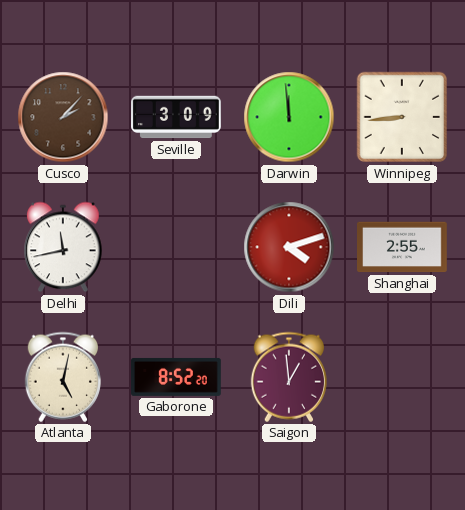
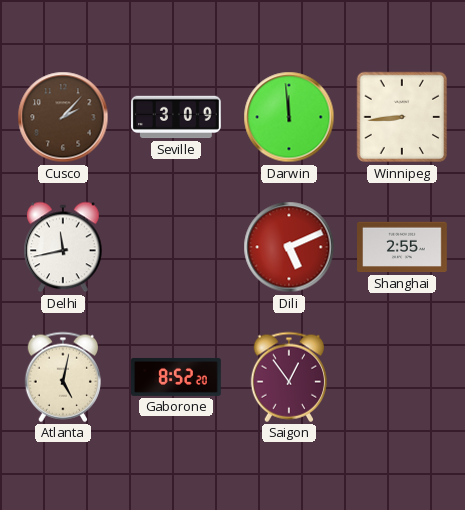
Dili: 4:12 -> 5:11 (289, 247)
Saigon: 12:59 -> 12:54 (288, 377)
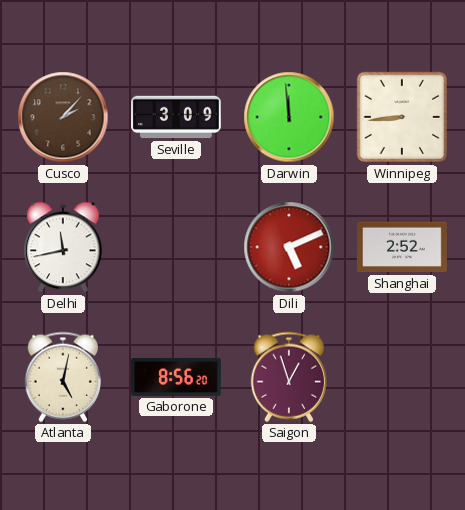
Shanghai: 2:55 -> 2:52 (403, 247)
Gaborone: 8:52 -> 8:56 (176, 377)
Saigon: 12:54 -> 12:57 (288, 377)
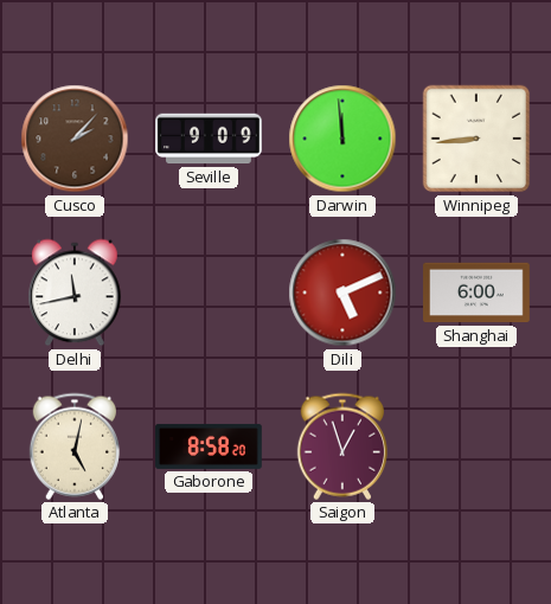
Seville: 3:09 -> 9:09 (210, 139)
Shanghai: 2:52 -> 6:00 (478, 293)
Gaborone: 8:56 -> 8:58 (209, 446)
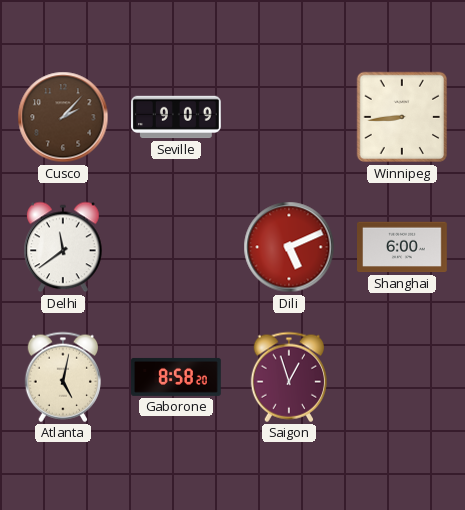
Darwin: 11:59 -> none (342, 139)
Delhi: 11:43 -> 11:39 (63, 247)
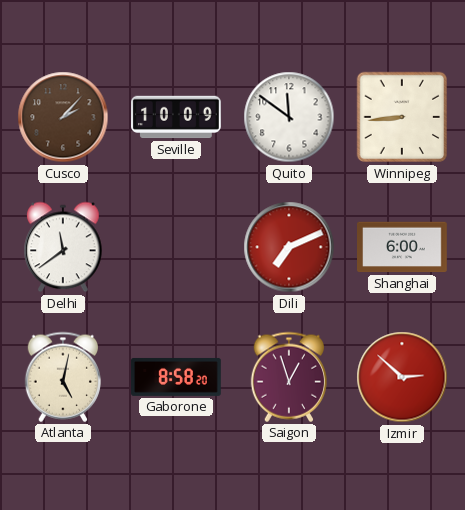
Seville: 9:09 -> 10:09 (177, 117)
Quito: none -> 11:51 (289, 117)
Dili: 5:11 -> 7:11 (289, 247)
Izmir: none -> 2:52 (402, 377)
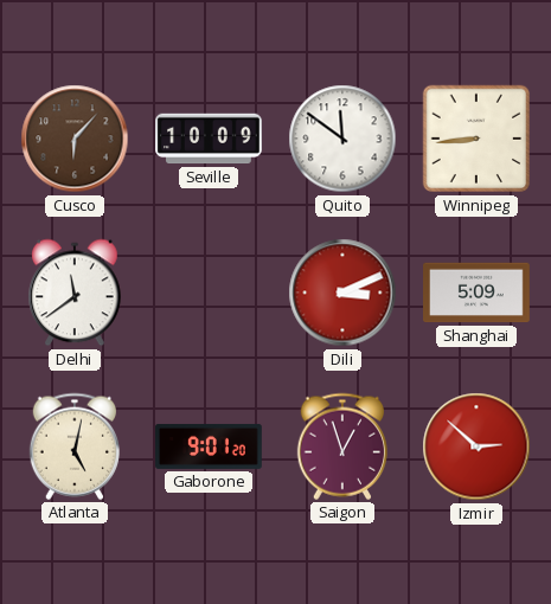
Cusco: 2:07 -> 6:07 (75, 139)
Dili: 7:11 -> 3:11 (342, 293)
Shanghai: 6:00 -> 5:09 (478, 293)
Gaborone: 8:58 -> 9:01 (209, 446)
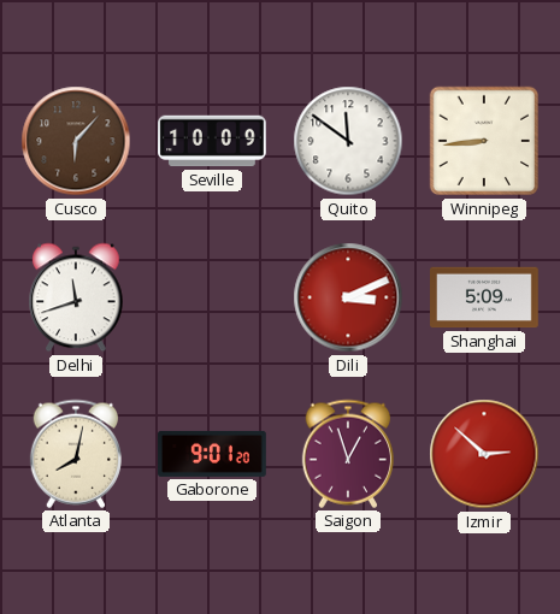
Delhi: 11:39 -> 11:42 (76, 297)
Atlanta: 5:02 -> 8:02 (75, 454)
